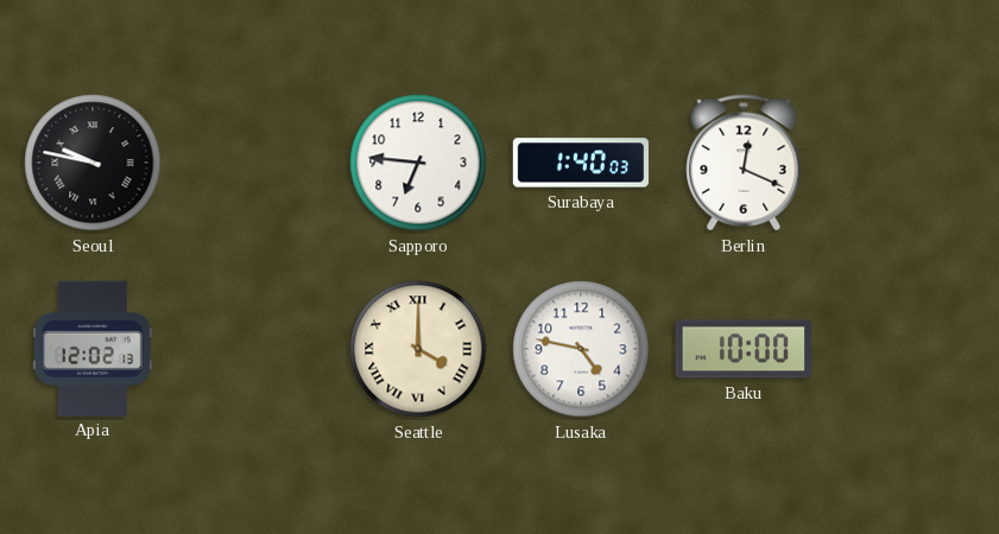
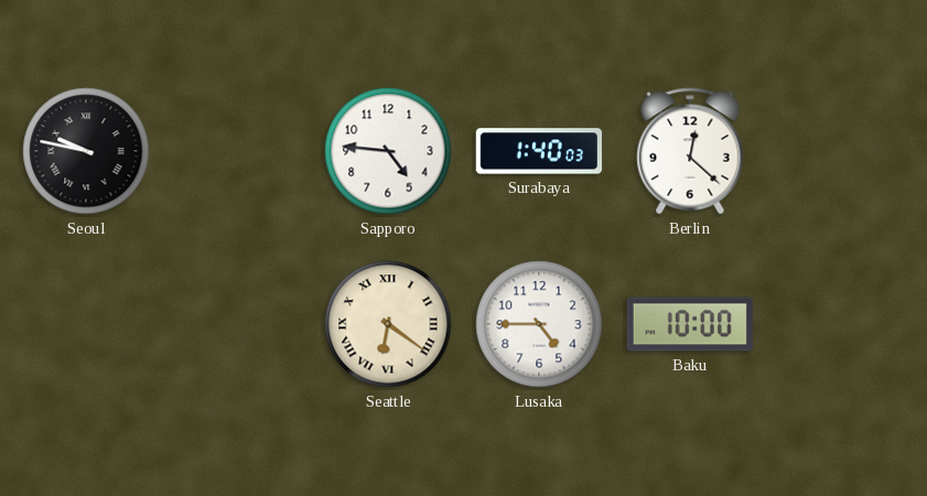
Sapporo: 6:46 -> 4:46 (388, 151)
Berlin: 12:19 -> 12:22 (690, 151)
Apia: 12:02 -> none (93, 348)
Seattle: 4:00 -> 6:21 (388, 324)
Lusaka: 4:47 -> 4:45 (539, 324)
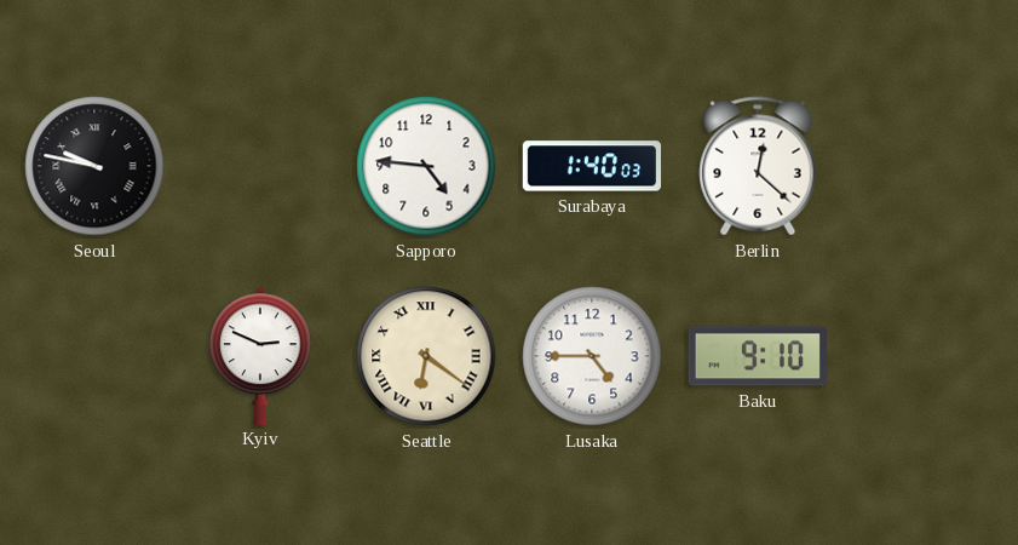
Kyiv: none -> 2:49 (260, 355)
Baku: 10:00 -> 9:10 (757, 356)
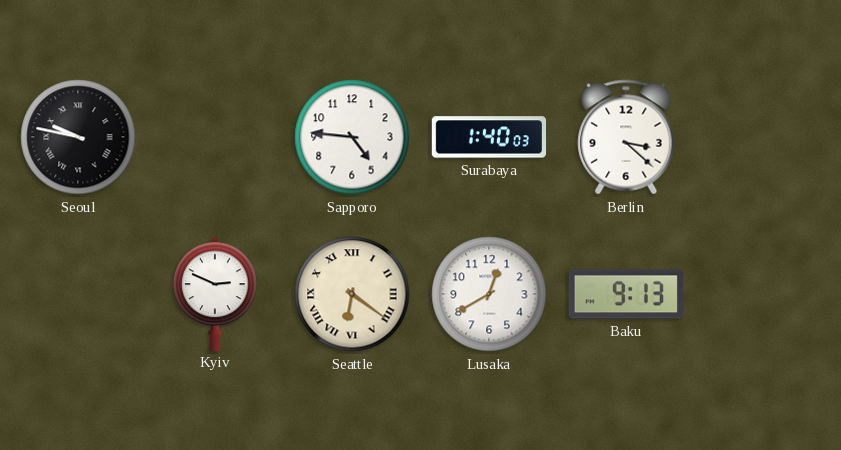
Berlin: 12:22 -> 3:22 (626, 137)
Lusaka: 4:45 -> 12:40 (489, 294)
Baku: 9:10 -> 9:13 (625, 294)
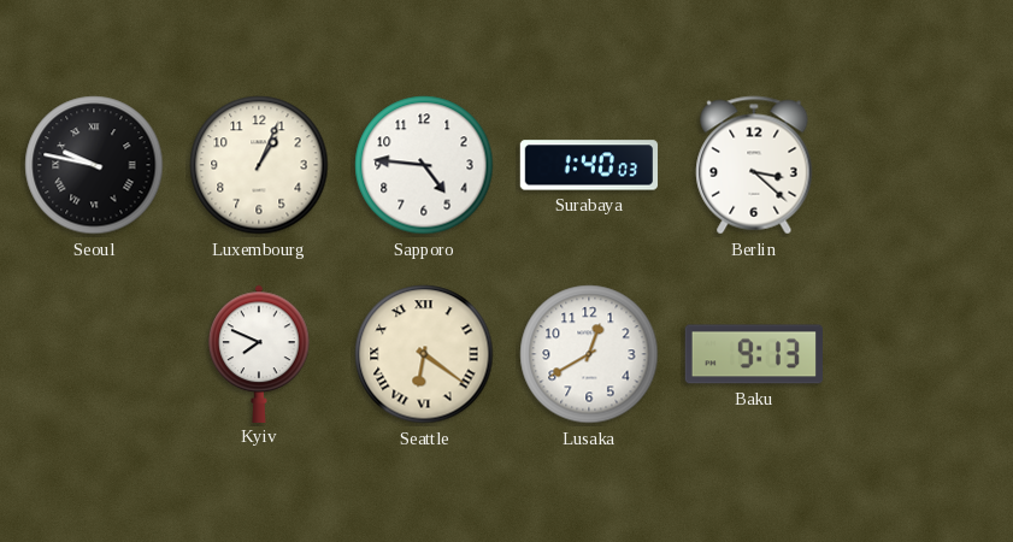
Luxembourg: none -> 1:04 (259, 165)
Kyiv: 2:49 -> 7:49 (259, 353)
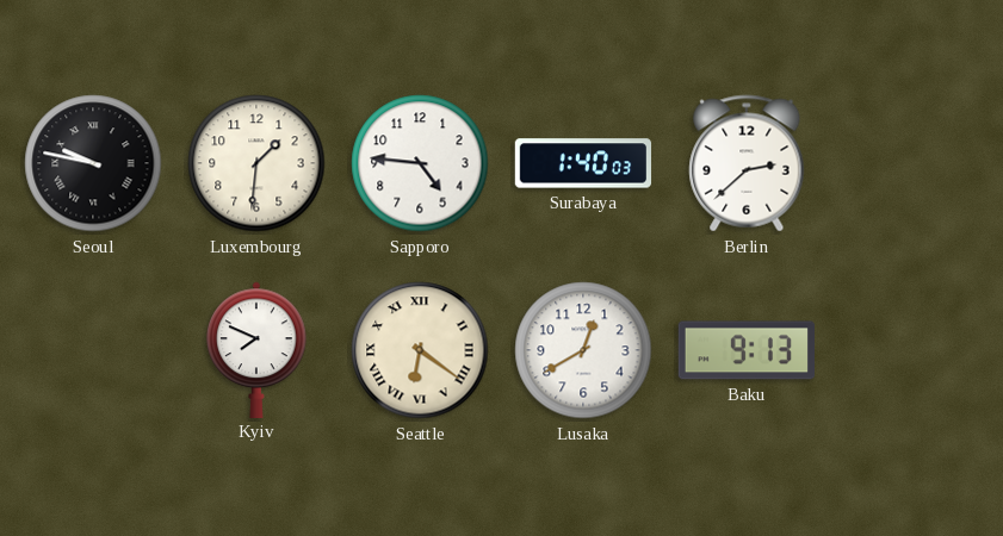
Luxembourg: 1:04 -> 1:31 (256, 163)
Berlin: 3:22 -> 2:38 (747, 163)
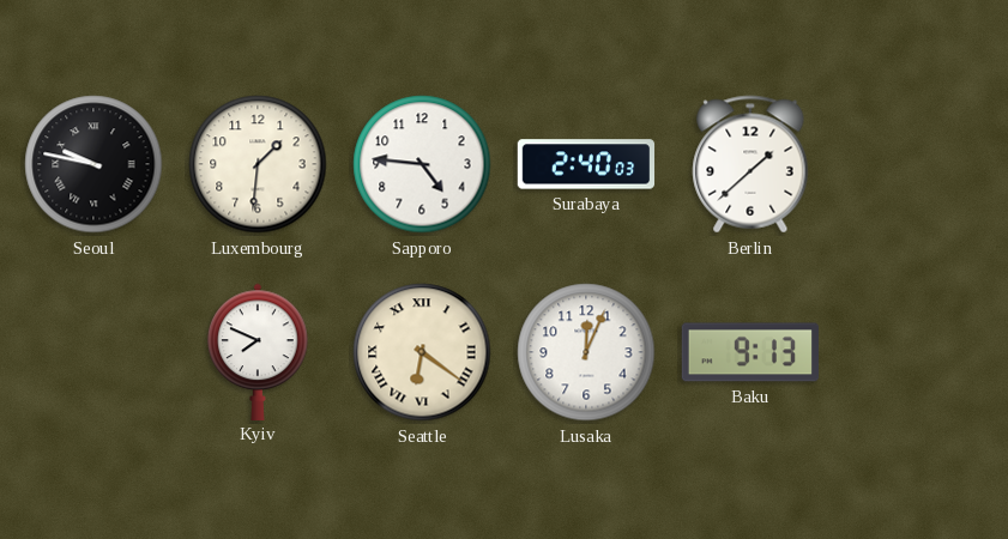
Surabaya: 1:40 -> 2:40 (586, 164)
Berlin: 2:38 -> 1:38 (750, 164)
Lusaka: 12:40 -> 12:04 (586, 352)
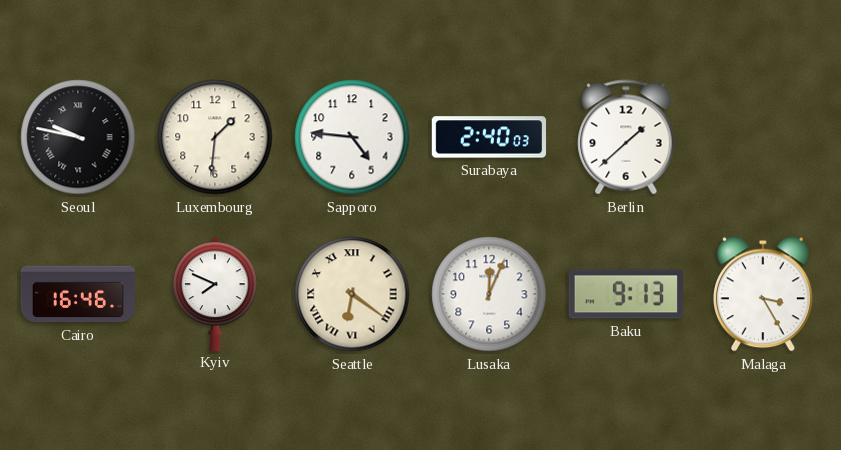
Cairo: none -> 16:46 (78, 294)
Malaga: none -> 3:25 (764, 294)
